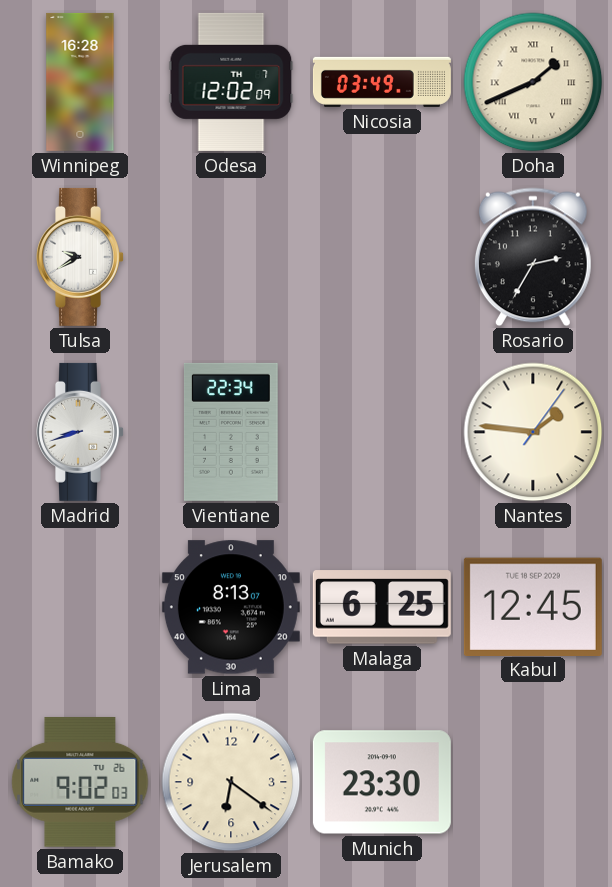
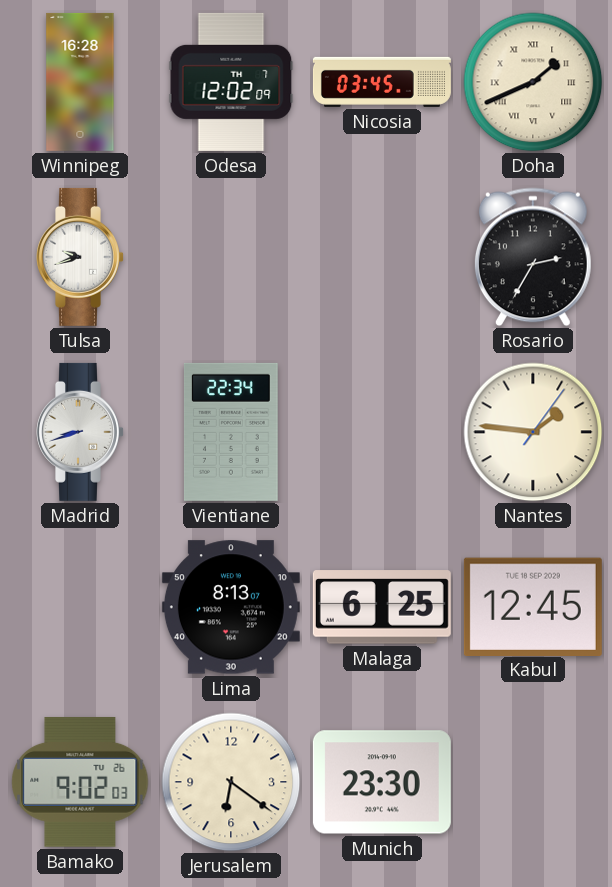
Nicosia: 03:49 -> 03:45 (382, 82)
Tulsa: 9:40 -> 9:42 (81, 257)
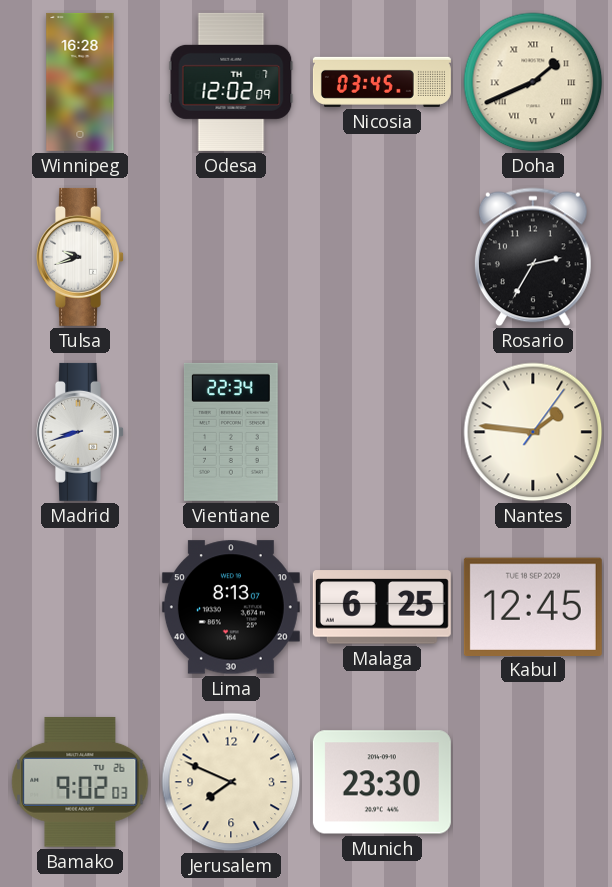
Jerusalem: 6:21 -> 7:49 (231, 782)
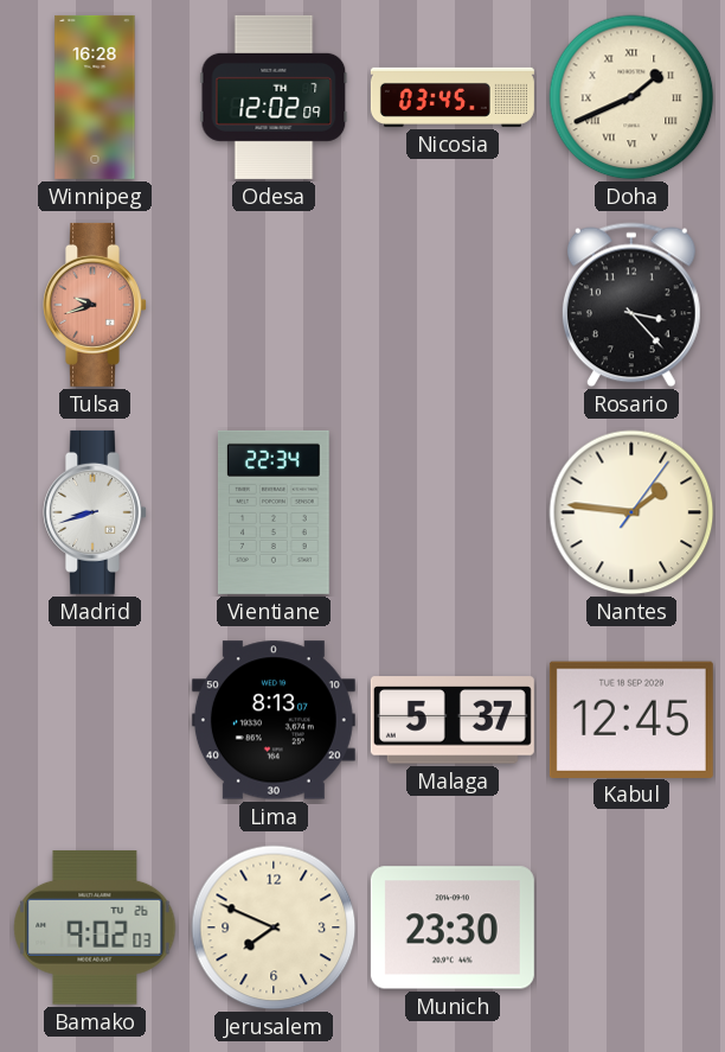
Tulsa dial: white -> salmon (96, 305)
Rosario: 2:35 -> 3:23 (631, 305)
Malaga: 6:25 -> 5:37 (453, 720)
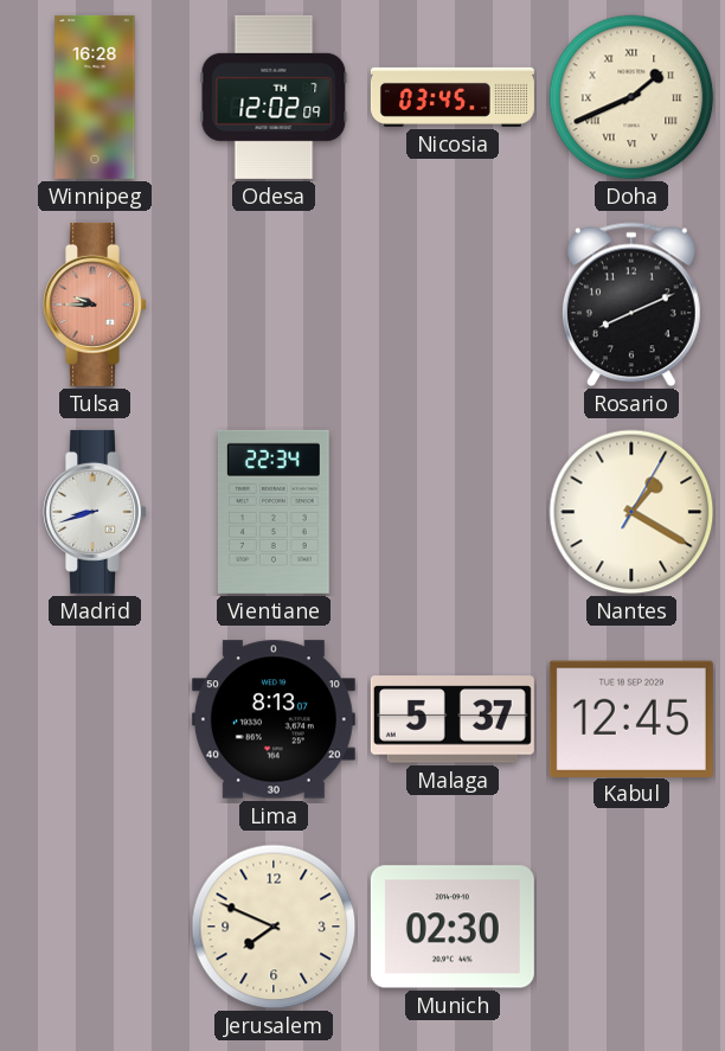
Tulsa: 9:42 -> 9:45 (96, 305)
Rosario: 3:23 -> 8:11 (631, 305)
Nantes: 1:46 -> 1:20 (631, 512)
Bamako: 9:02 -> none (95, 927)
Munich: 23:30 -> 02:30 (453, 927)
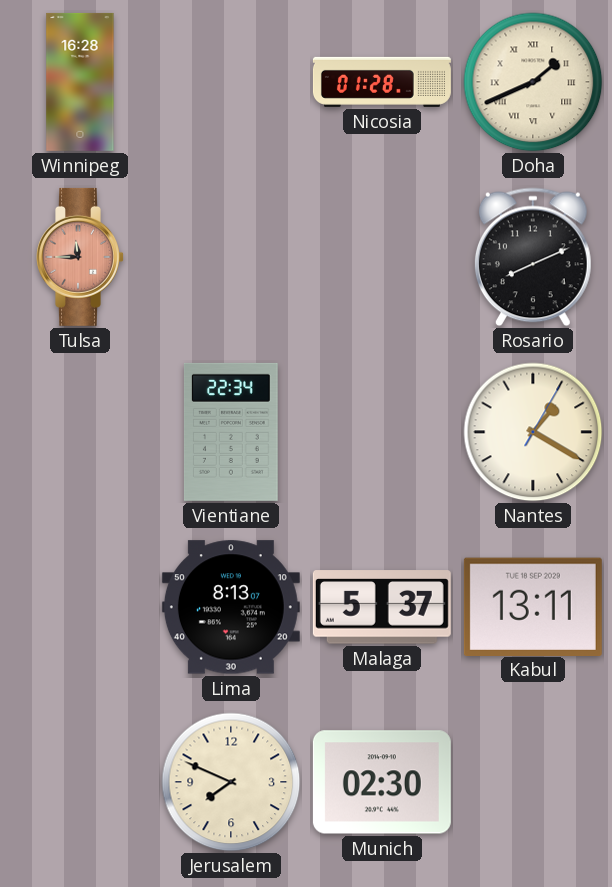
Odesa: 12:02 -> none (274, 97)
Nicosia: 03:45 -> 01:28 (382, 82)
Tulsa: 9:45 -> 11:45 (81, 257)
Madrid: 8:42 -> none (96, 512)
Kabul: 12:45 -> 13:11 (533, 606)
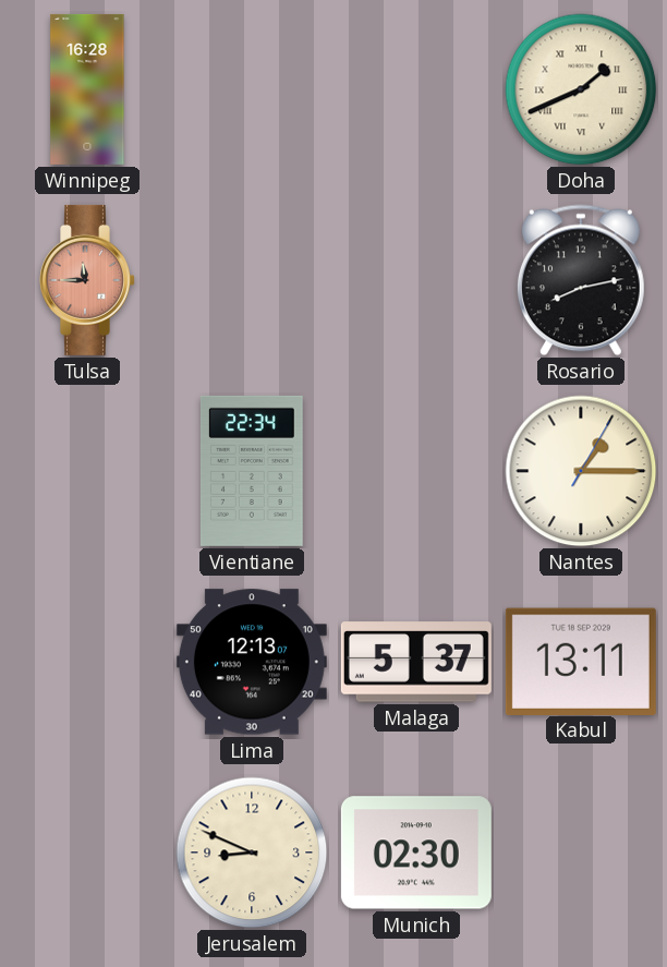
Nicosia: 01:28 -> none (382, 82)
Rosario: 8:11 -> 8:13 (581, 280)
Nantes: 1:20 -> 1:15 (581, 471)
Lima: 8:13 -> 12:13 (252, 662)
Jerusalem: 7:49 -> 8:49 (252, 853)
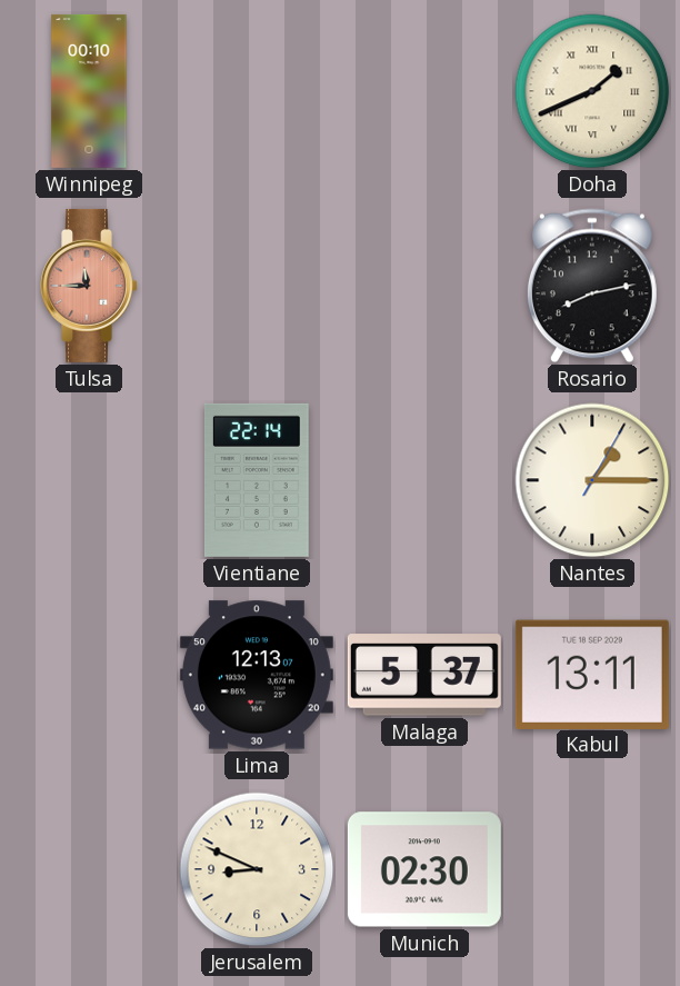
Winnipeg: 16:28 -> 00:10 (89, 91)
Vientiane: 22:34 -> 22:14 (257, 480)
